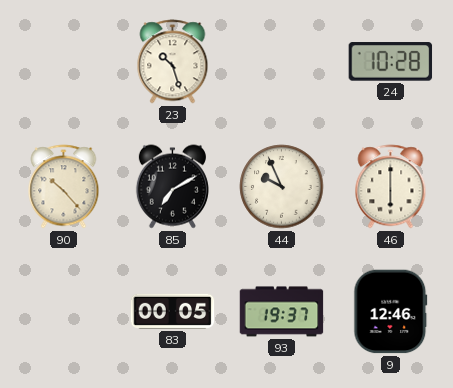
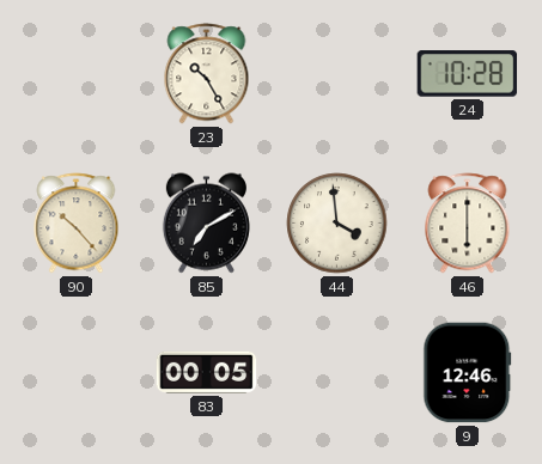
23: 10:27 -> 10:25 (207, 74)
44: 9:56 -> 3:59 (337, 224)
93: 19:37 -> none (282, 312)
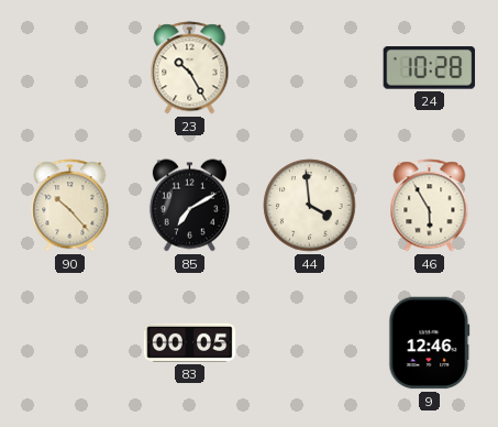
46: 6:00 -> 5:55 (430, 206)
